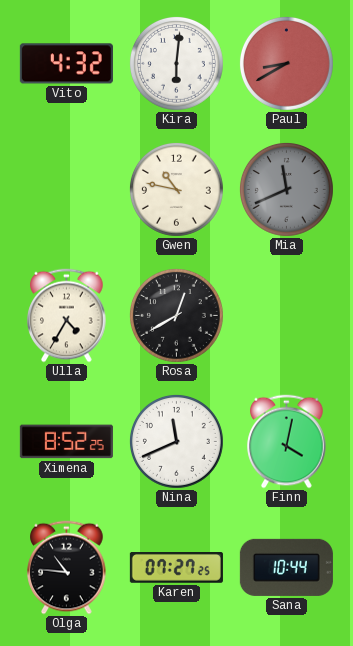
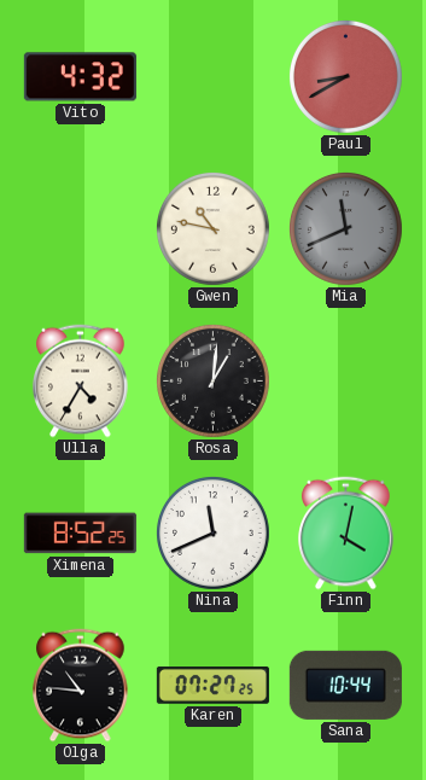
Kira: 6:01 -> none (176, 63)
Rosa: 12:40 -> 1:01 (212, 380)
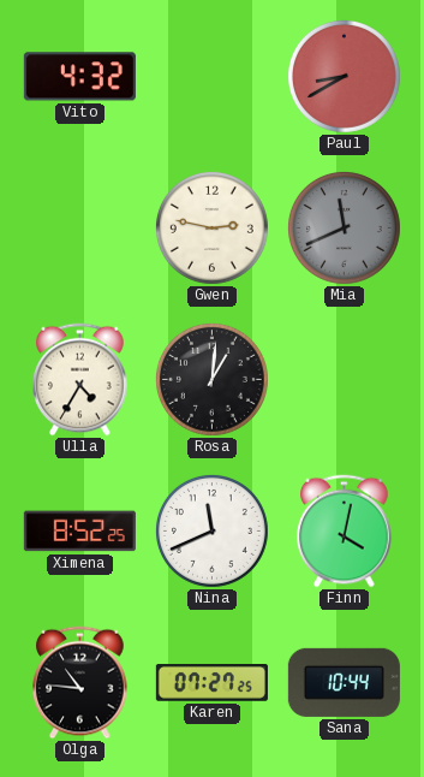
Gwen: 10:47 -> 2:47 (211, 227)
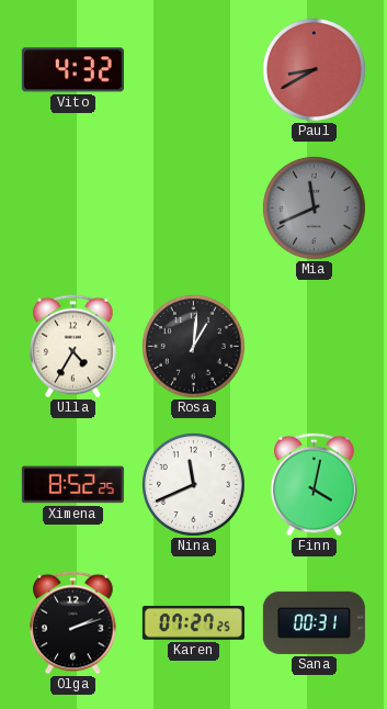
Gwen: 2:47 -> none (211, 227)
Olga: 10:46 -> 2:12 (73, 623)
Sana: 10:44 -> 00:31 (314, 622)
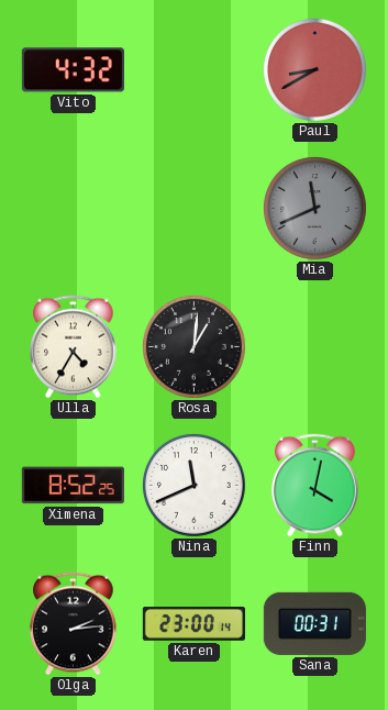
Olga: 2:12 -> 2:14 (74, 624)
Karen: 07:27 -> 23:00 (193, 624)
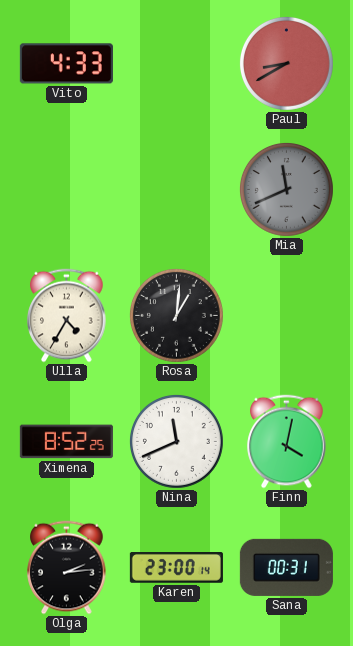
Vito: 4:32 -> 4:33 (66, 64)
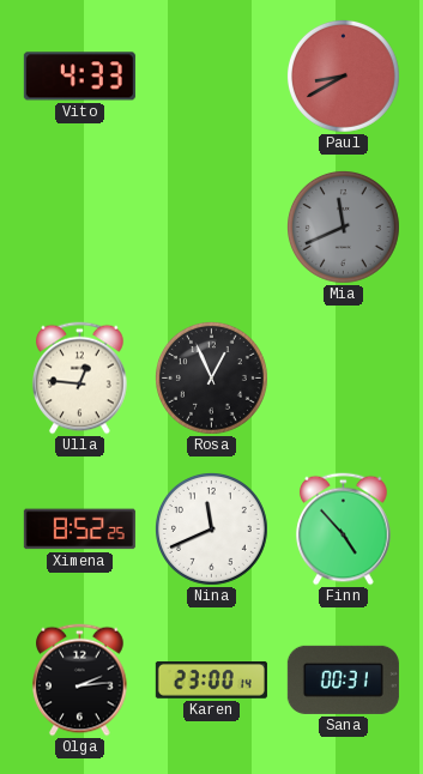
Ulla: 4:35 -> 12:46 (80, 379)
Rosa: 1:01 -> 12:56 (211, 377)
Finn: 4:02 -> 4:53 (344, 530)
